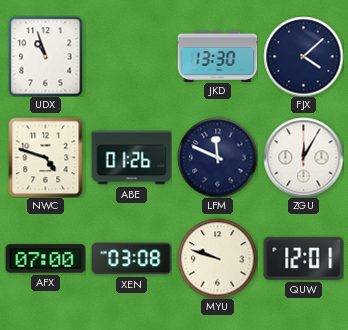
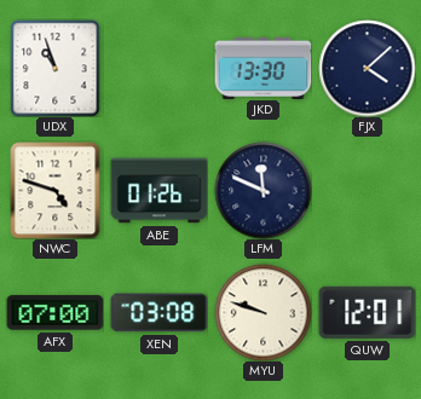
ZGU: 12:05 -> none (303, 157)
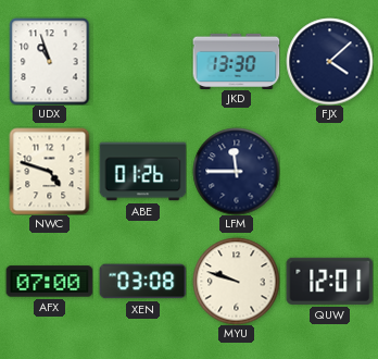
LFM: 11:49 -> 11:45 (236, 171)
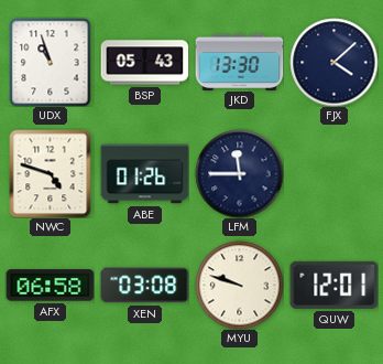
BSP: none -> 05:43 (144, 63)
AFX: 07:00 -> 06:58 (50, 286)
